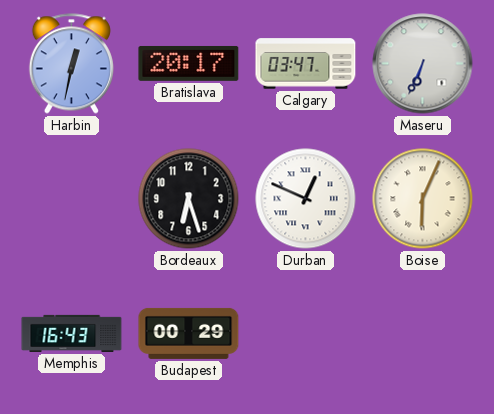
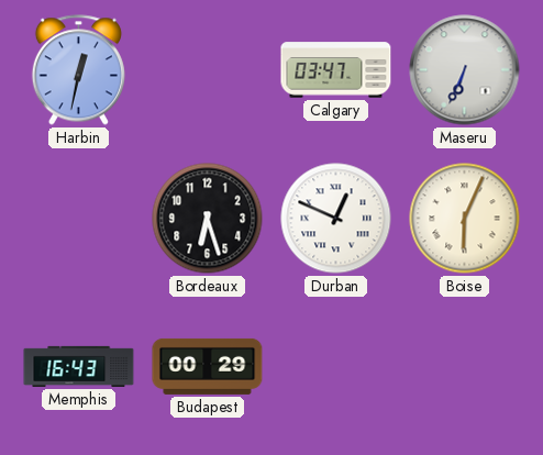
Bratislava: 20:17 -> none (189, 63)
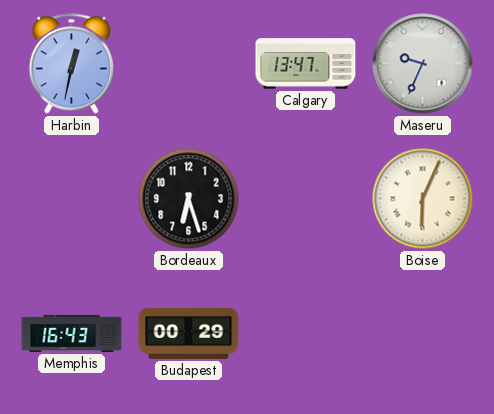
Calgary: 03:47 -> 13:47 (306, 64)
Maseru: 6:34 -> 9:34 (423, 64)
Durban: 12:49 -> none (336, 219)
